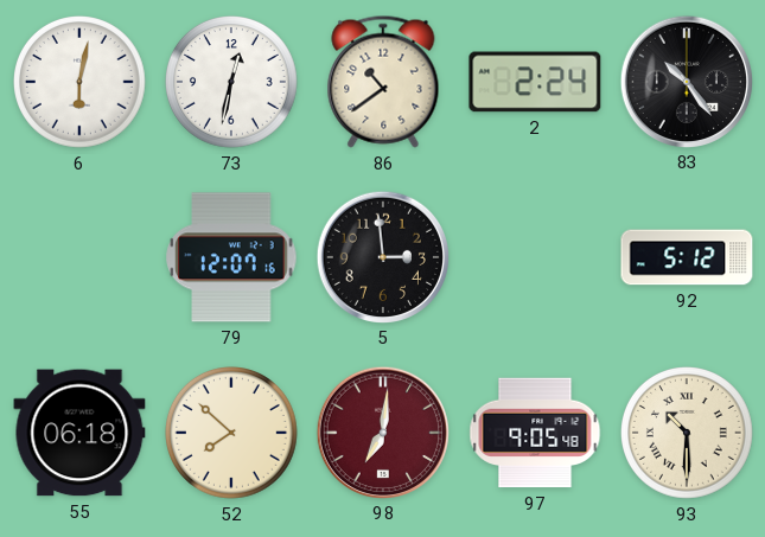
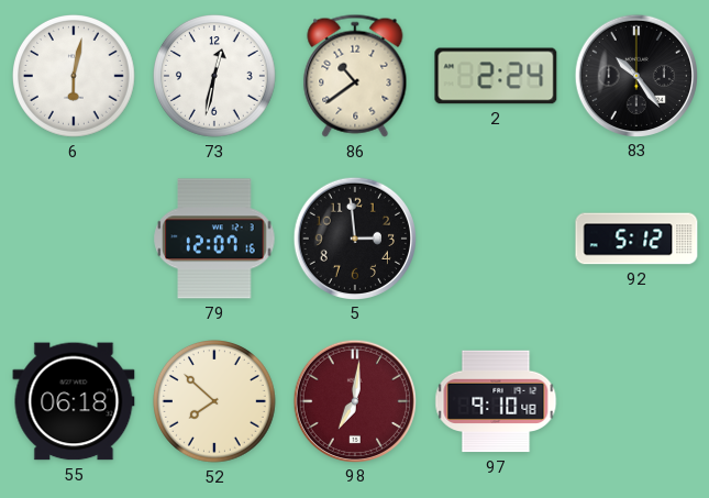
97: 9:05 -> 9:10 (496, 401)
93: 10:30 -> none (688, 434)
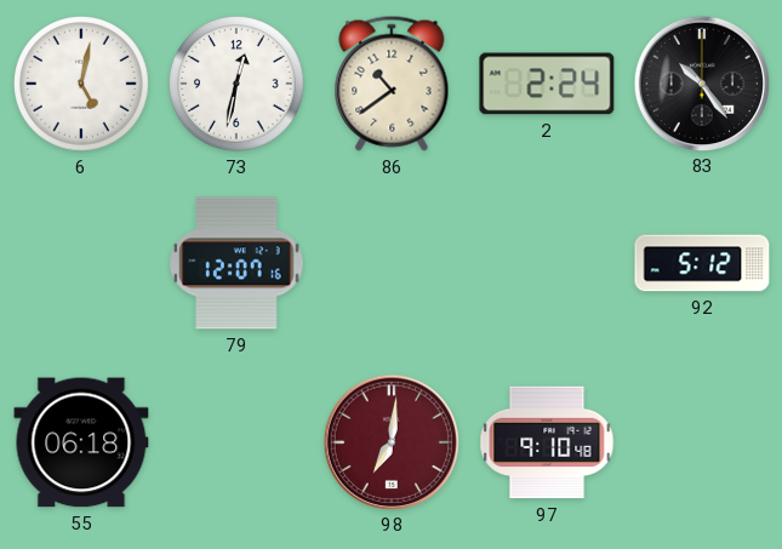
6: 6:02 -> 5:02 (82, 85)
5: 2:59 -> none (354, 237)
52: 7:52 -> none (215, 402)
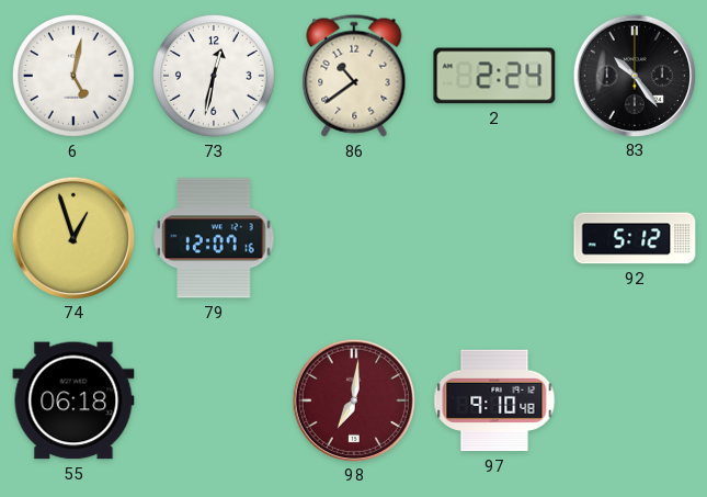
74: none -> 12:57 (72, 237)
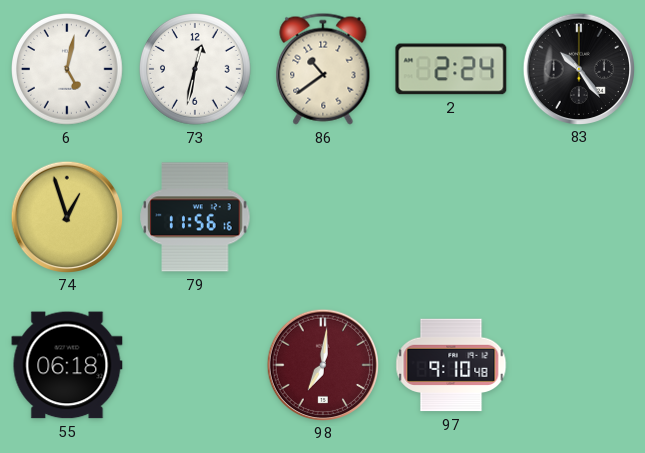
79: 12:07 -> 11:56 (195, 217)
92: 5:12 -> none (635, 238)
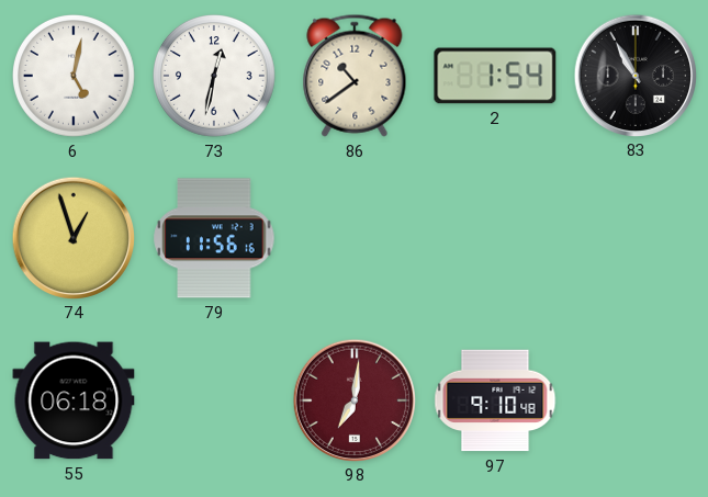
2: 2:24 -> 1:54 (495, 76)
83: 10:24 -> 10:55 (634, 75)
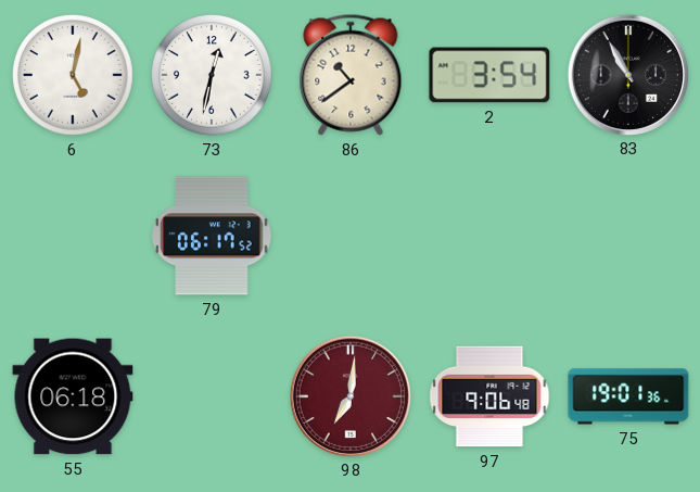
2: 1:54 -> 3:54 (489, 75)
74: 12:57 -> none (72, 237)
79: 11:56 -> 06:17 (212, 236)
97: 9:10 -> 9:06 (489, 396)
75: none -> 19:01 (628, 396)
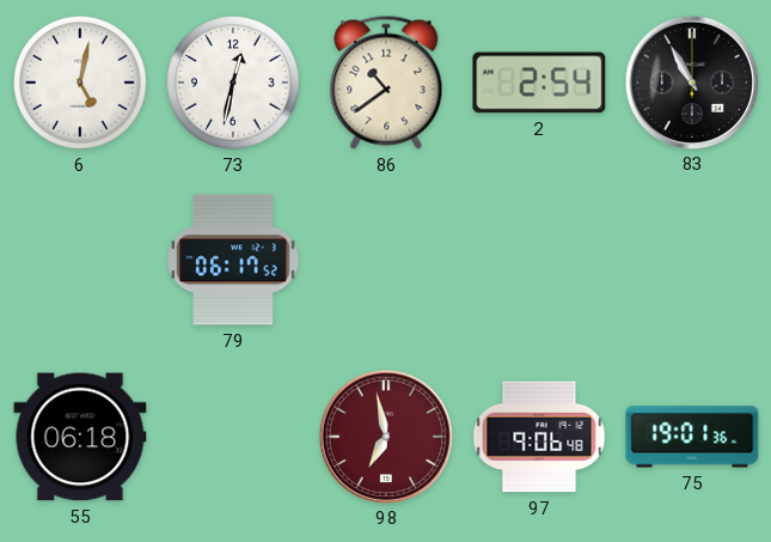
2: 3:54 -> 2:54 (539, 83)
98: 7:01 -> 6:58 (385, 436)
